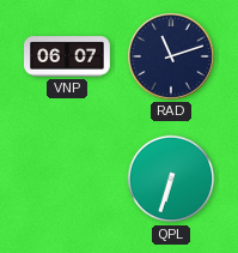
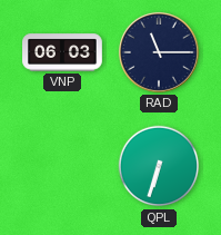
VNP: 06:07 -> 06:03 (62, 52)
RAD: 11:12 -> 11:15 (159, 52)
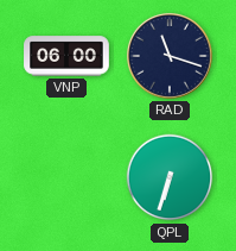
VNP: 06:03 -> 06:00 (66, 56)
RAD: 11:15 -> 11:18 (170, 56)
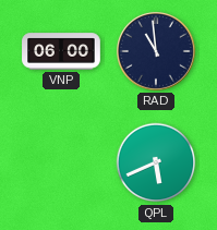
RAD: 11:18 -> 10:59 (156, 51)
QPL: 6:33 -> 5:41 (156, 162)
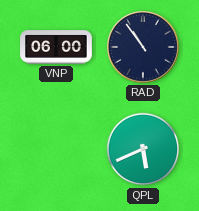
RAD: 10:59 -> 10:54 (143, 47)
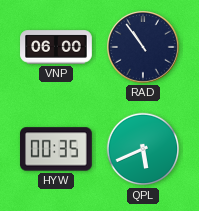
HYW: none -> 00:35 (57, 149)
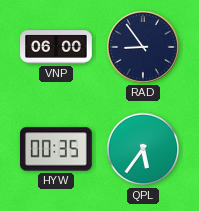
RAD: 10:54 -> 8:54 (143, 47)
QPL: 5:41 -> 5:36 (143, 149)
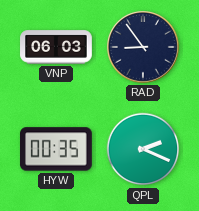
VNP: 06:00 -> 06:03 (56, 47)
QPL: 5:36 -> 2:19 (143, 149)
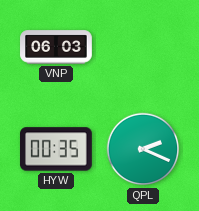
RAD: 8:54 -> none (143, 47)
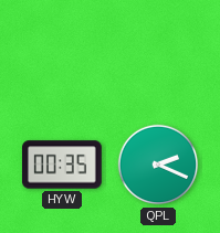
VNP: 06:03 -> none (56, 47)
